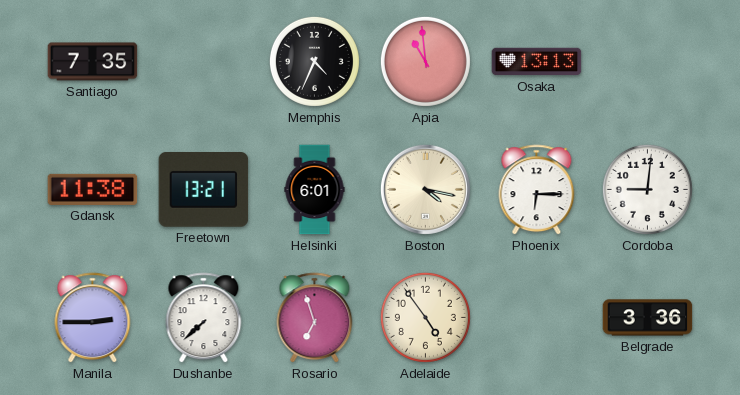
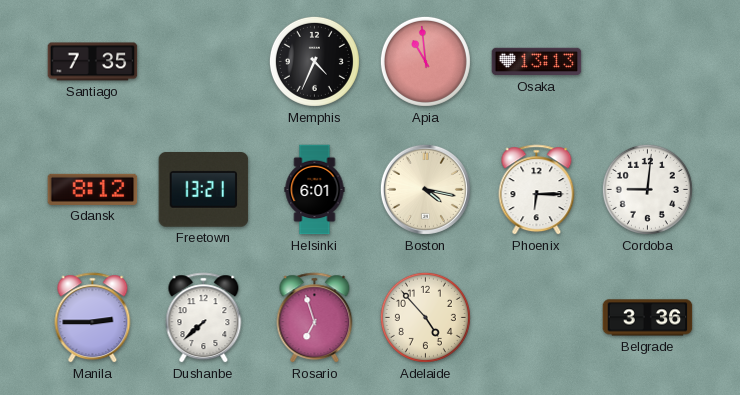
Gdansk: 11:38 -> 8:12 (93, 189)
Adelaide: 4:54 -> 4:53 (425, 317)
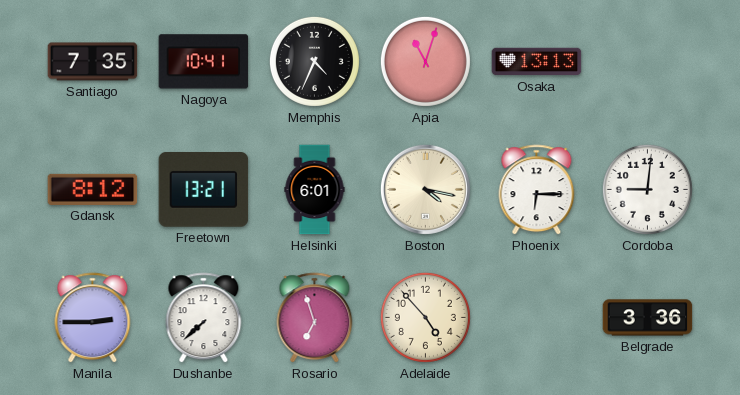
Nagoya: none -> 10:41 (204, 62)
Apia: 10:59 -> 11:03 (425, 61)
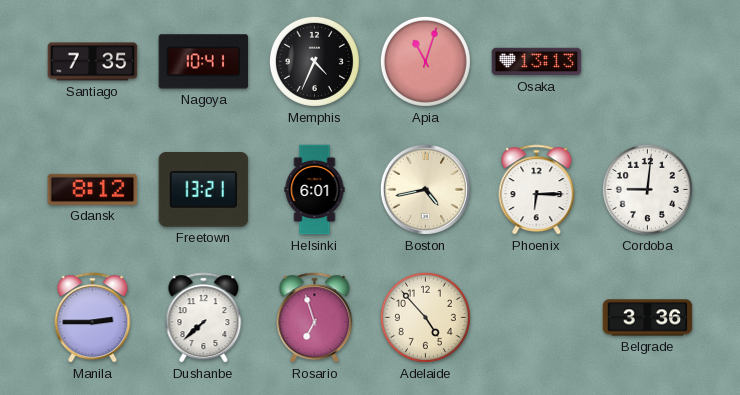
Boston: 4:17 -> 4:43 (425, 189)
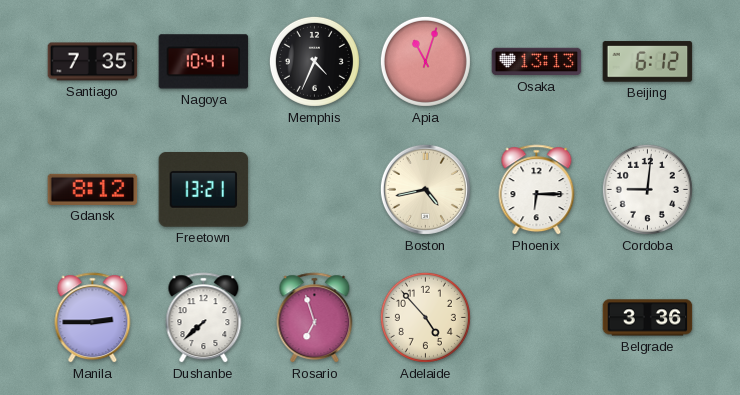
Beijing: none -> 6:12 (648, 62)
Helsinki: 6:01 -> none (315, 190)
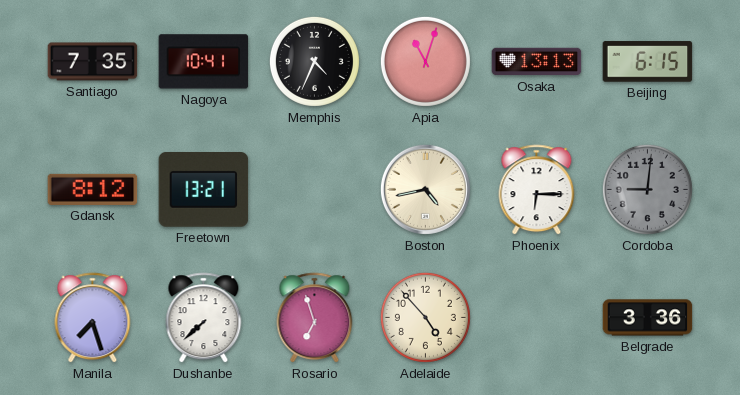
Beijing: 6:12 -> 6:15 (648, 62)
Cordoba dial: white -> grey (647, 189)
Manila: 2:45 -> 7:27 (93, 318)
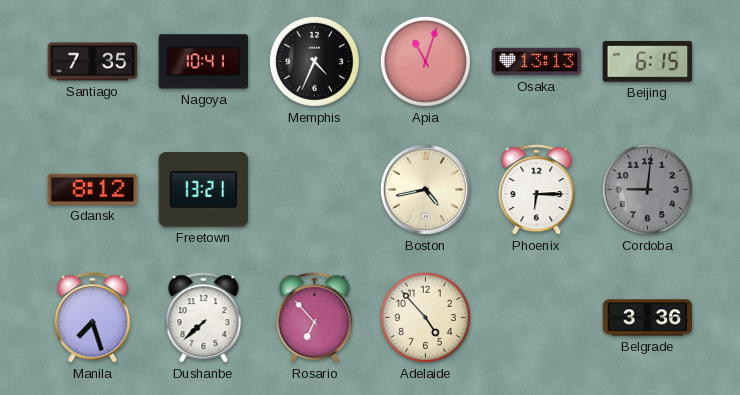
Rosario: 6:57 -> 6:53 (315, 318)
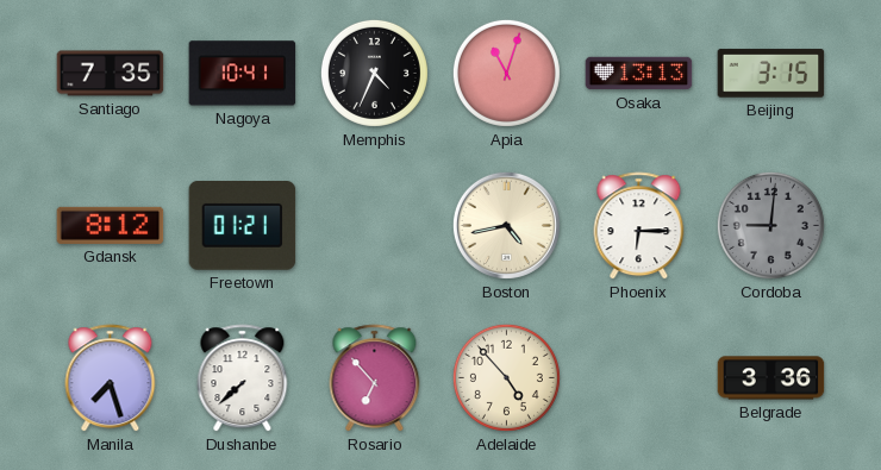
Beijing: 6:15 -> 3:15 (771, 74)
Freetown: 13:21 -> 01:21 (243, 226)
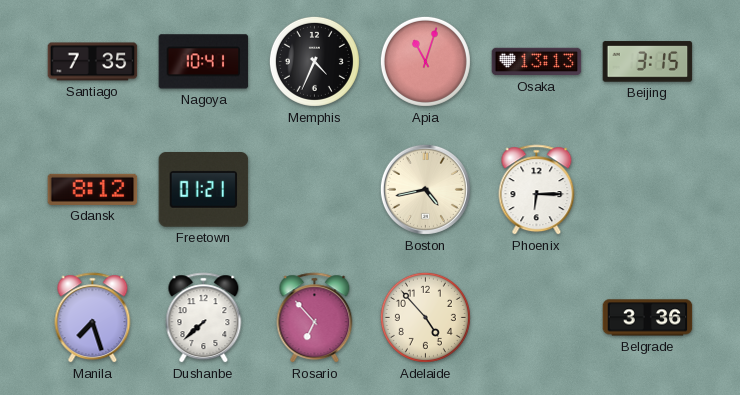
Cordoba: 9:01 -> none (770, 225)
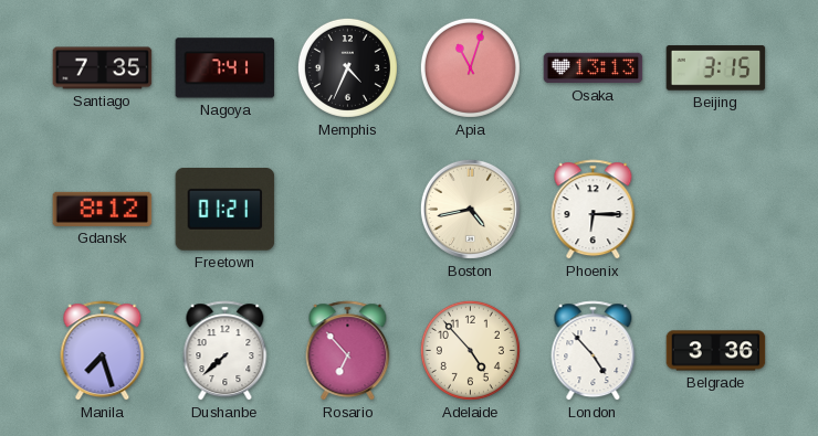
Nagoya: 10:41 -> 7:41 (226, 68)
London: none -> 4:53 (594, 351)
